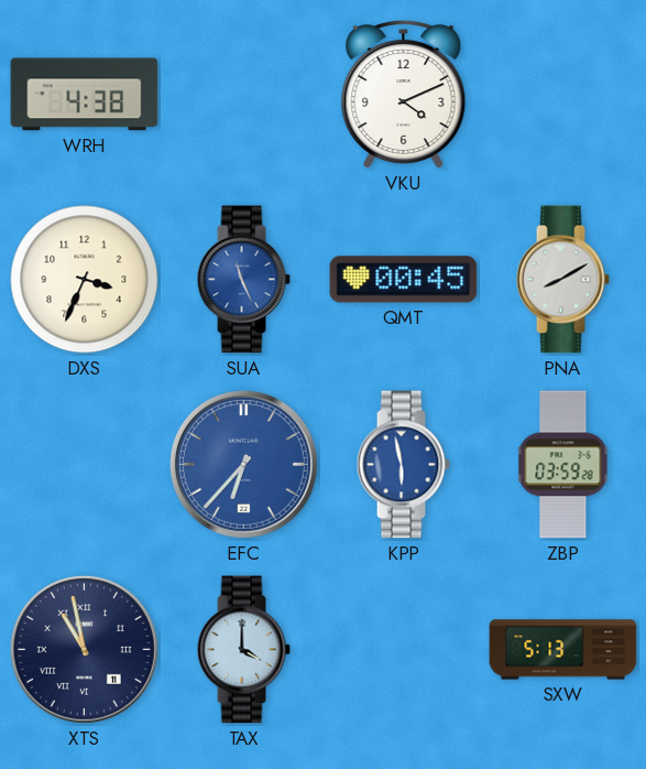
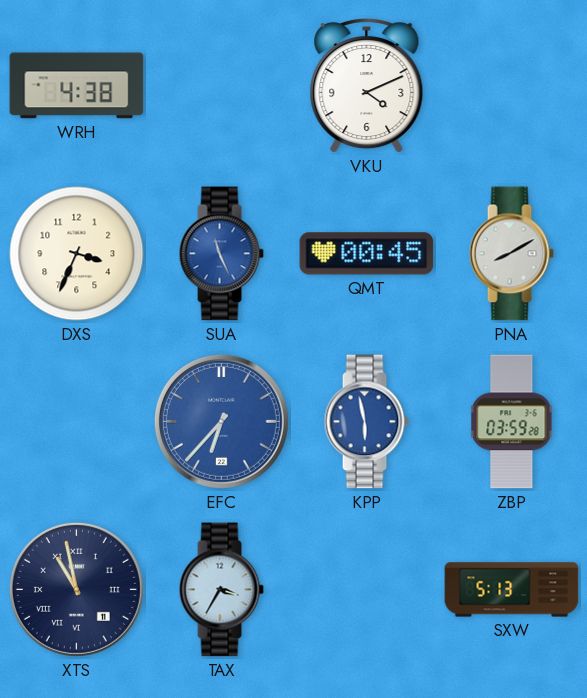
TAX: 4:00 -> 3:35 (221, 590)
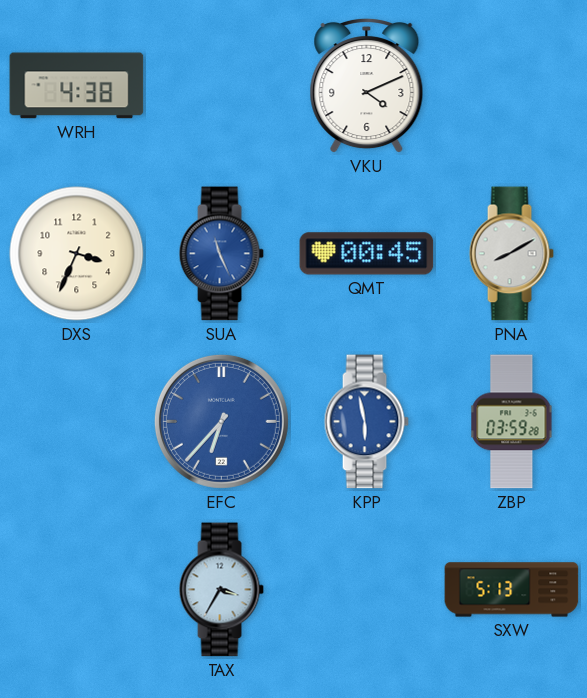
XTS: 10:58 -> none (76, 589)
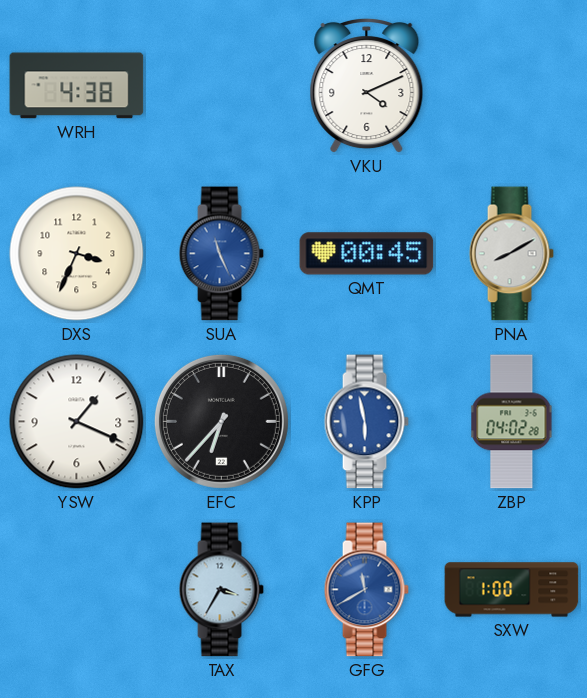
YSW: none -> 1:19 (77, 422)
EFC dial: blue -> black (221, 421)
ZBP: 03:59 -> 04:02 (512, 422)
GFG: none -> 11:40 (366, 590)
SXW: 5:13 -> 1:00 (512, 590)
